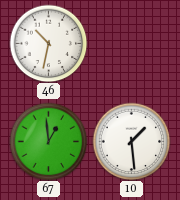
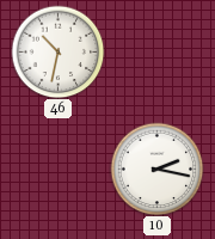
67: 12:59 -> none (48, 141)
10: 1:29 -> 2:17 (156, 168)
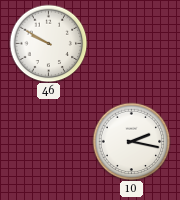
46: 10:32 -> 9:50 (48, 43)
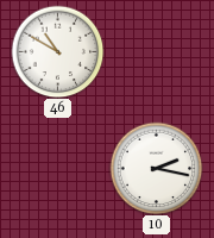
46: 9:50 -> 10:50 (57, 51)
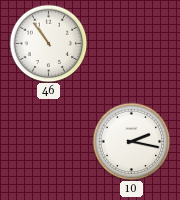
46: 10:50 -> 10:54 (48, 43)
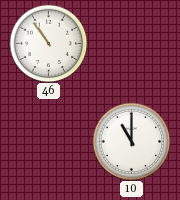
10: 2:17 -> 11:00 (131, 141)
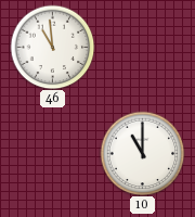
46: 10:54 -> 10:59 (52, 47)
